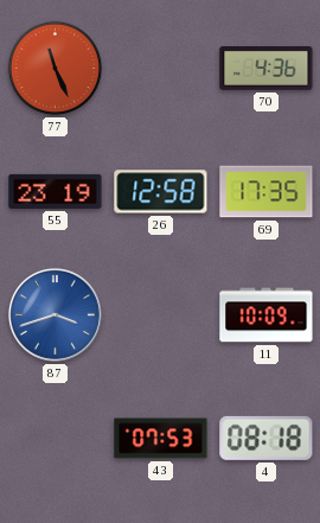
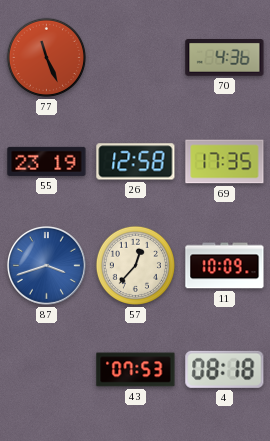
57: none -> 12:37 (135, 265)
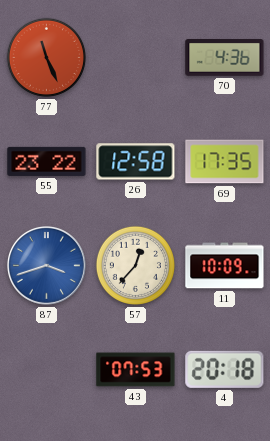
55: 23:19 -> 23:22 (47, 161)
4: 08:18 -> 20:18 (225, 369)
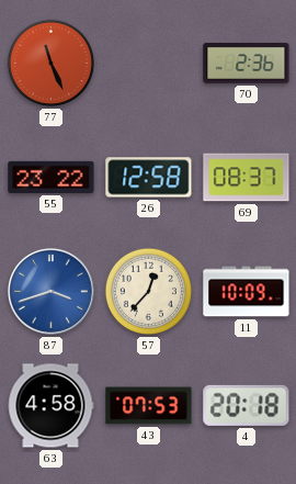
70: 4:36 -> 2:36 (247, 64)
69: 17:35 -> 08:37 (247, 178)
63: none -> 4:58 (50, 406)
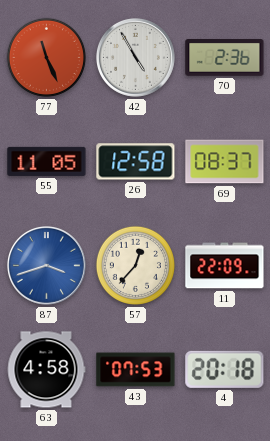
42: none -> 4:55 (135, 57)
55: 23:22 -> 11:05 (47, 161)
11: 10:09 -> 22:09 (225, 266)
